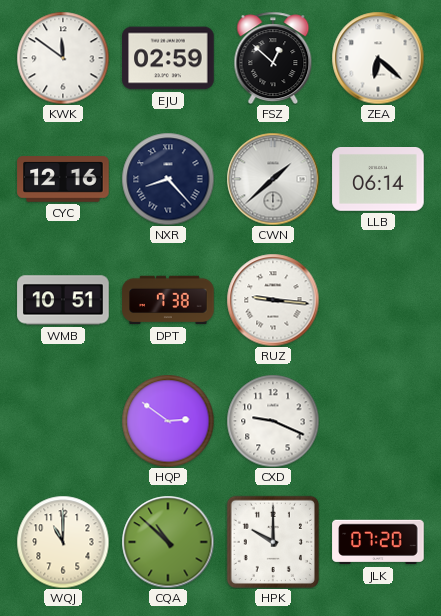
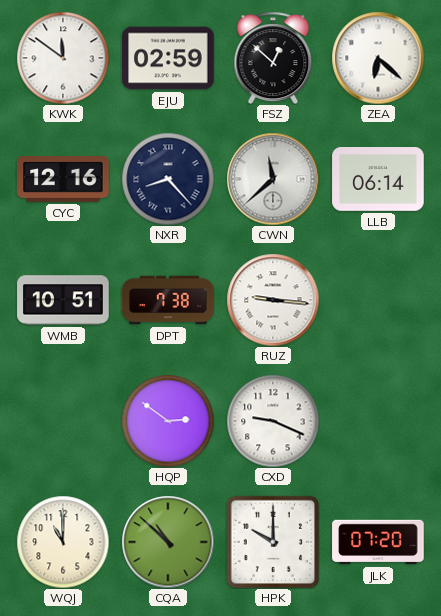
CWN: 1:38 -> 11:38 (273, 179)
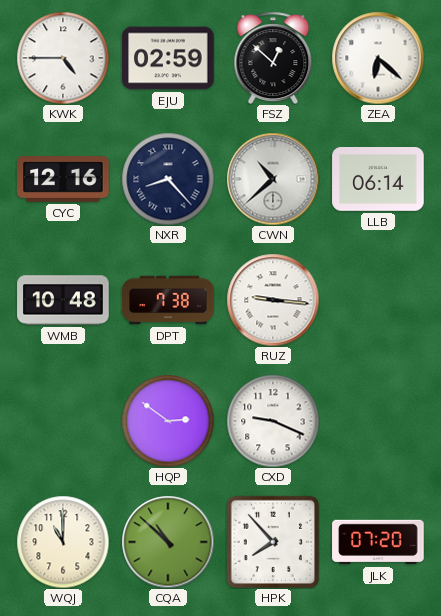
KWK: 11:51 -> 4:45 (63, 58)
CWN: 11:38 -> 10:38 (273, 179)
WMB: 10:51 -> 10:48 (63, 300)
HPK: 10:00 -> 7:53 (273, 542)
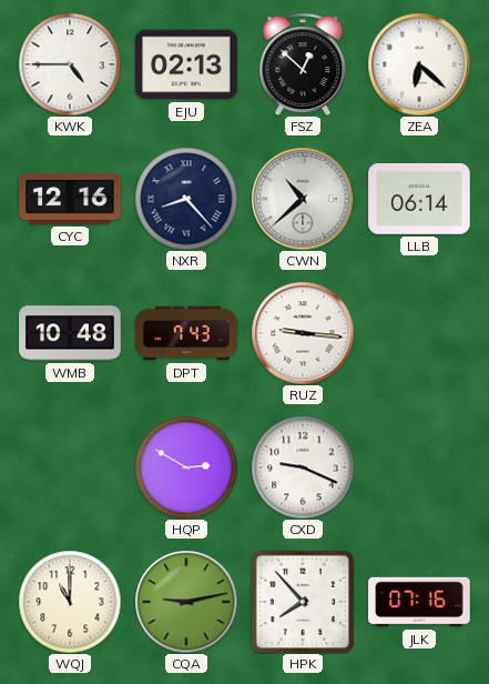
EJU: 02:59 -> 02:13 (186, 64)
DPT: 7:38 -> 7:43 (186, 333)
HQP: 2:51 -> 2:50 (186, 467)
CQA: 10:52 -> 9:13 (186, 602)
JLK: 07:20 -> 07:16 (419, 602)
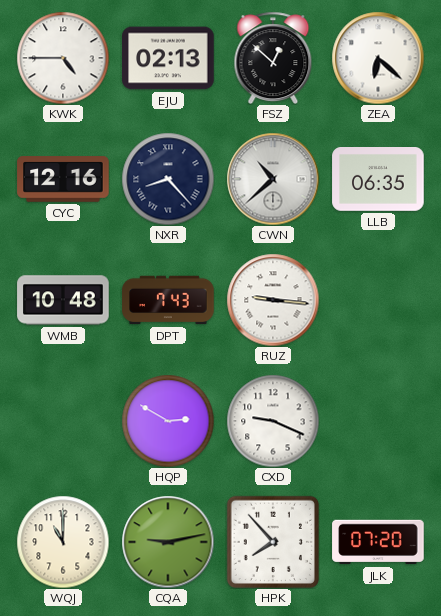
LLB: 06:14 -> 06:35 (378, 180)
JLK: 07:16 -> 07:20 (378, 542)
